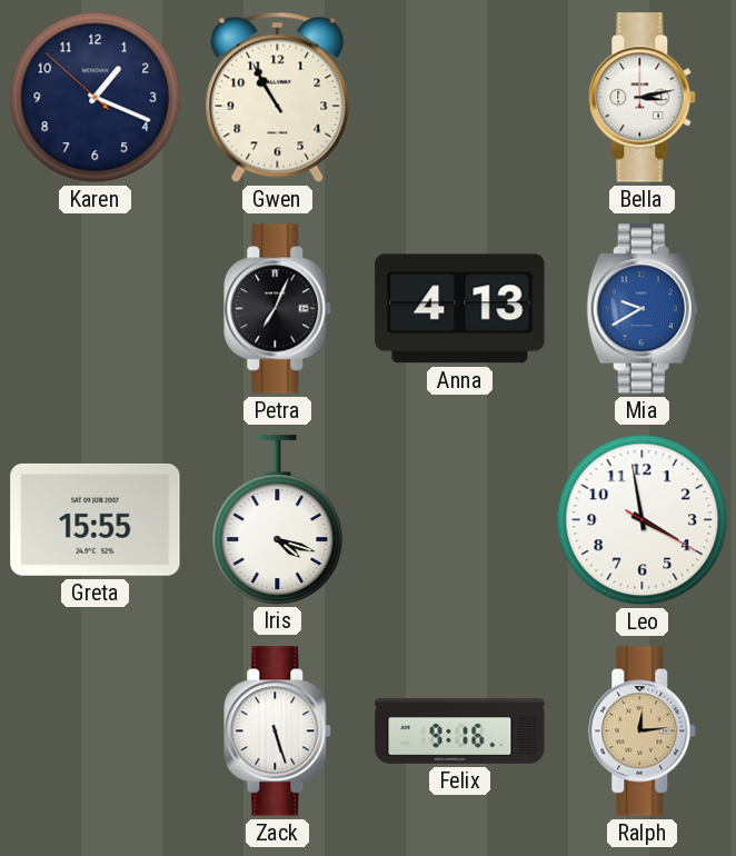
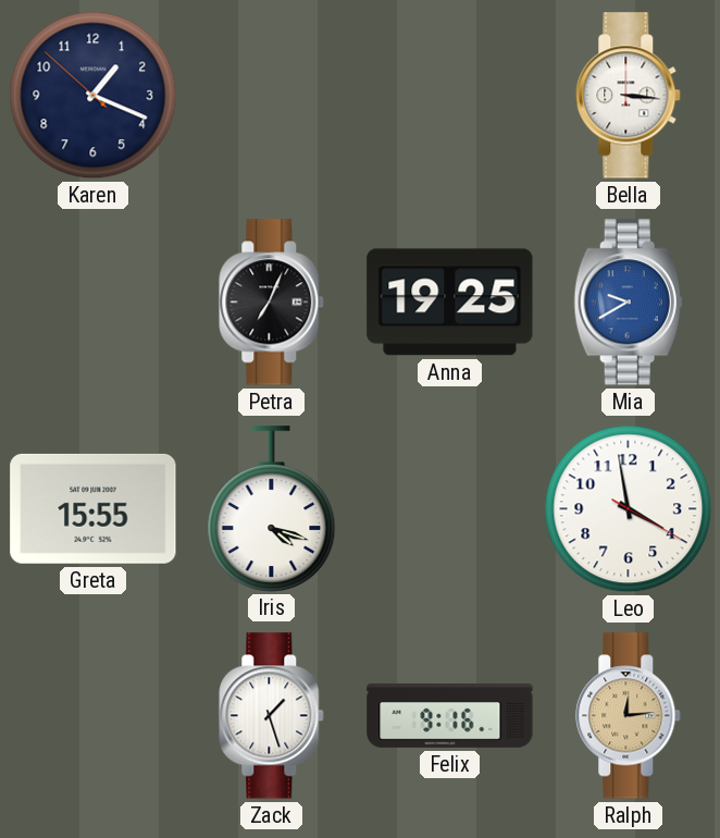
Gwen: 10:55 -> none (278, 97)
Bella: 3:13 -> 3:16 (629, 96)
Anna: 4:13 -> 19:25 (450, 303)
Zack: 5:27 -> 1:27 (272, 716)
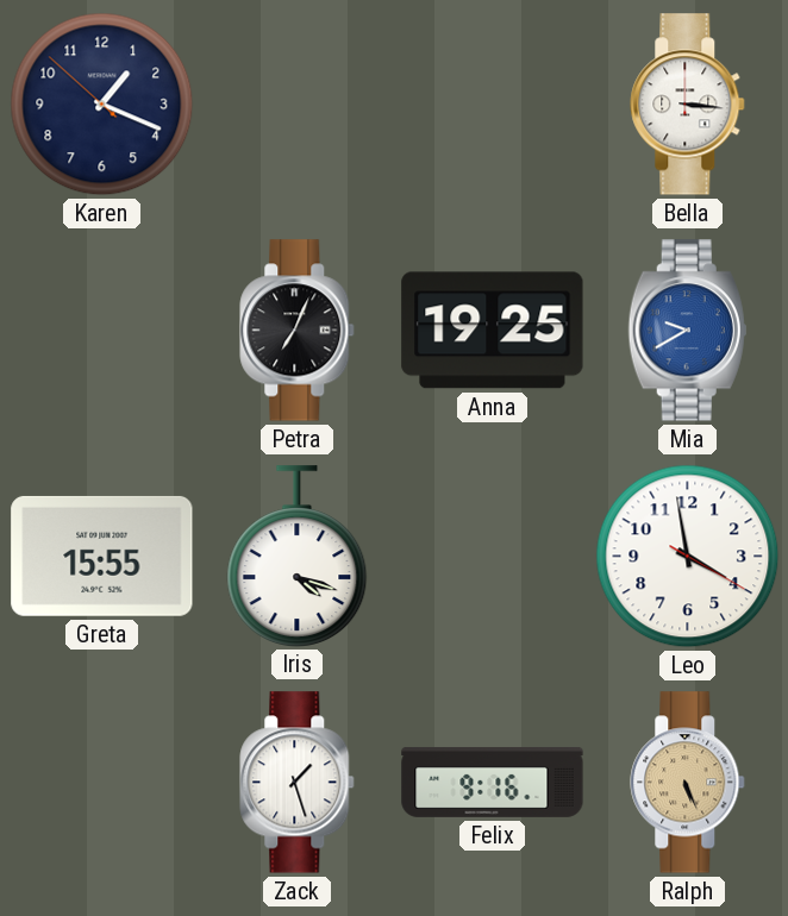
Ralph: 12:14 -> 5:26 (688, 783)
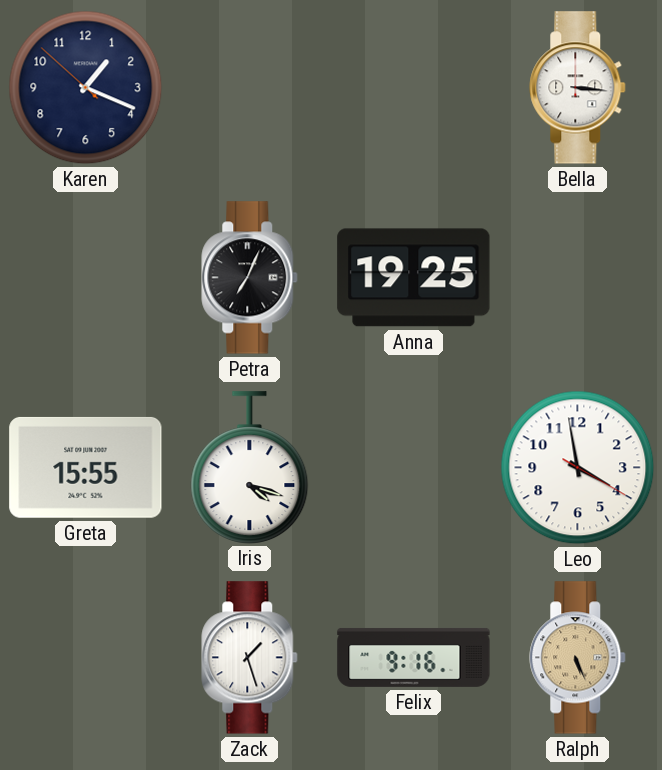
Mia: 9:40 -> none (687, 331)
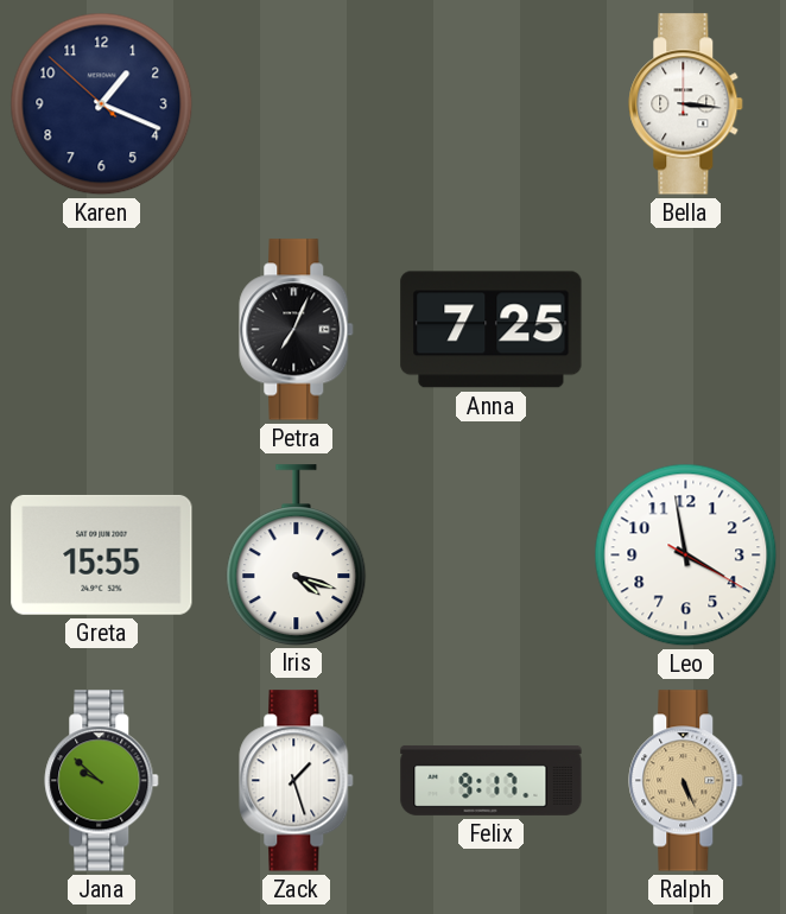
Anna: 19:25 -> 7:25 (492, 330)
Jana: none -> 9:52 (102, 781)
Felix: 9:16 -> 9:17 (492, 780)
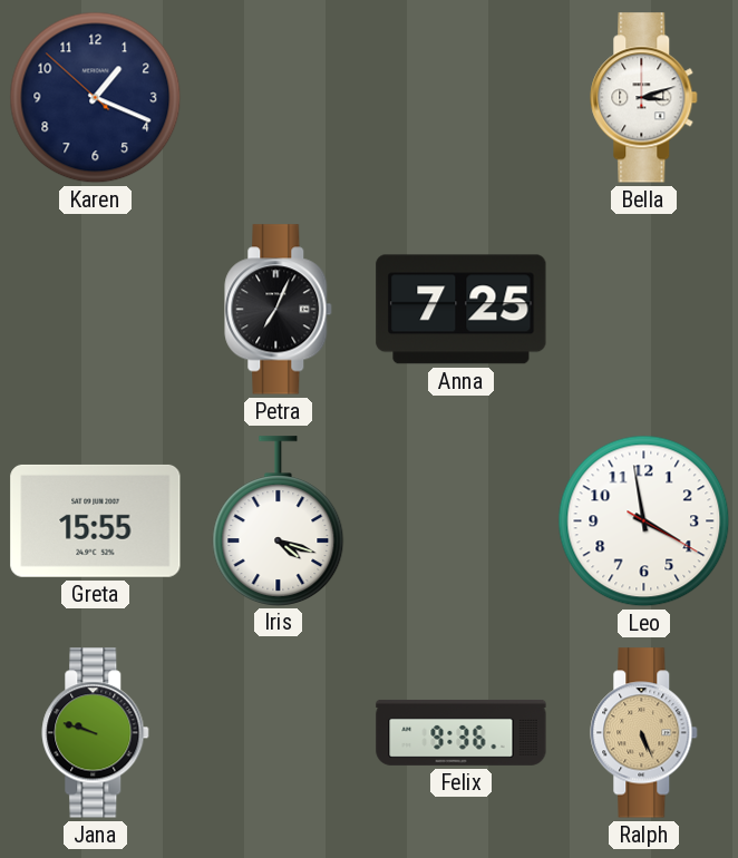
Bella: 3:16 -> 3:12 (644, 98)
Jana: 9:52 -> 9:48 (96, 733)
Zack: 1:27 -> none (297, 781)
Felix: 9:17 -> 9:36 (462, 732)
